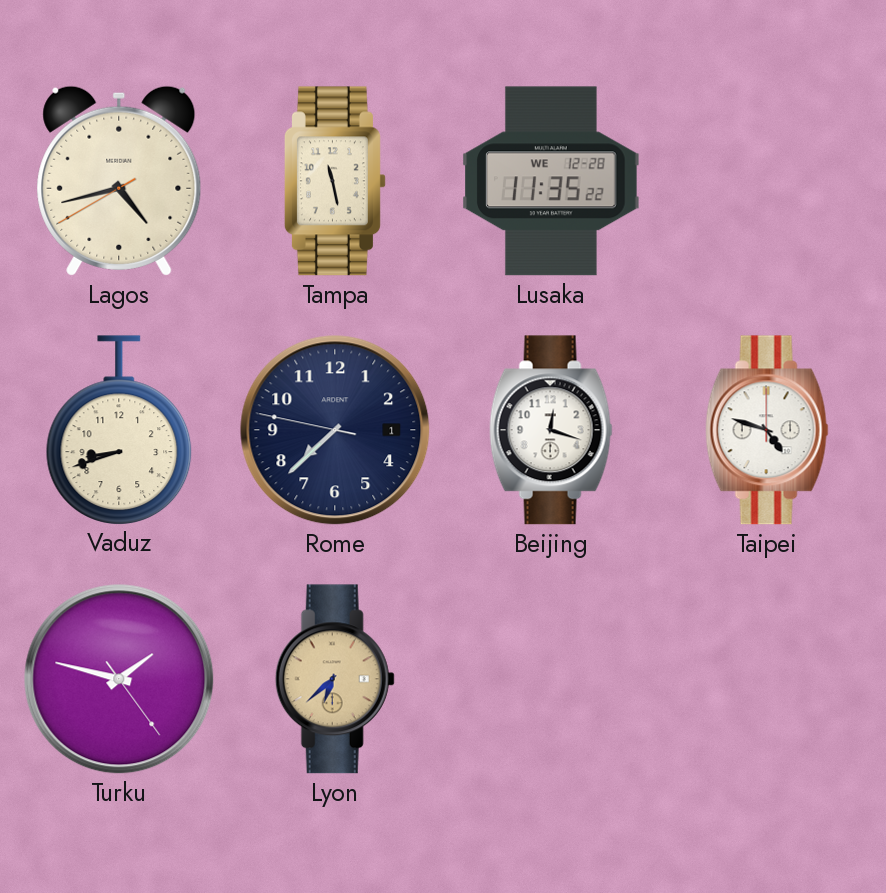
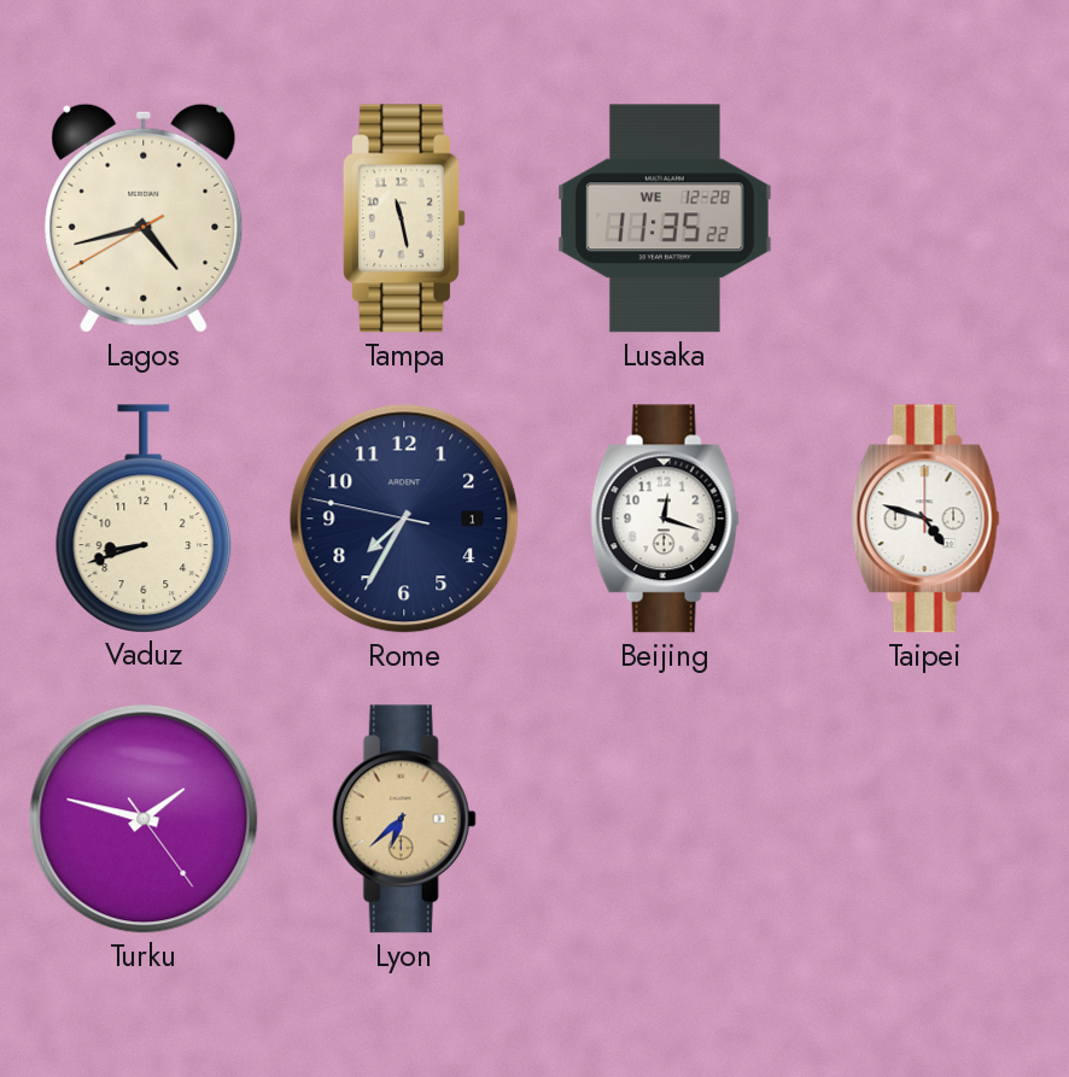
Rome: 7:37 -> 7:34 (404, 519)
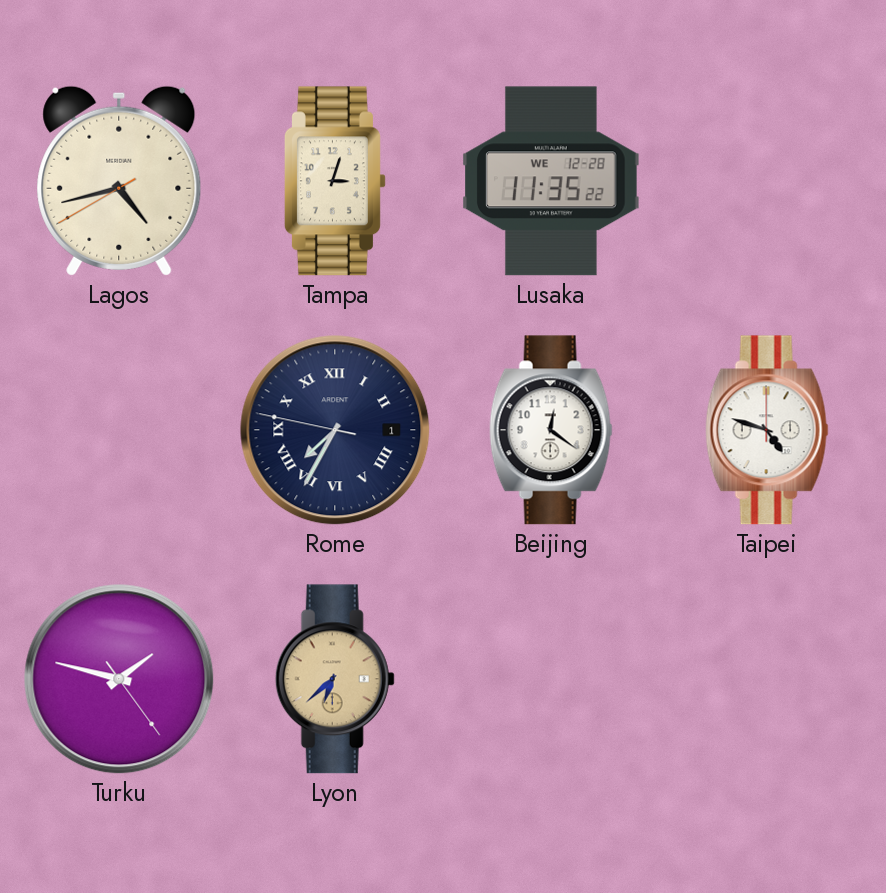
Tampa: 11:28 -> 3:03 (335, 181)
Vaduz: 8:42 -> none (144, 519)
Rome numerals: Arabic -> Roman (335, 430)
Beijing: 12:18 -> 12:21 (551, 430)
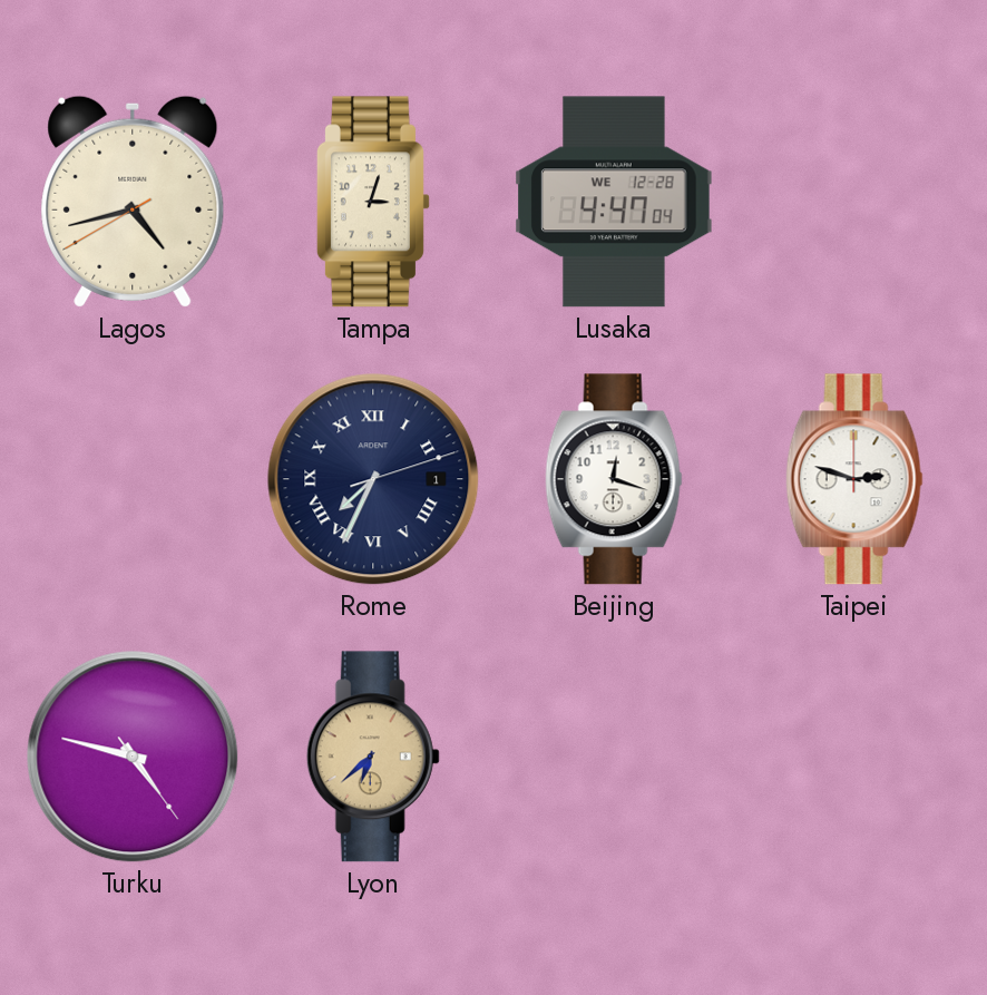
Lusaka: 11:35 -> 4:47 (614, 202)
Rome: 7:34:47 -> 7:34:12 (373, 479)
Beijing: 12:21 -> 12:18 (614, 479)
Taipei: 4:48 -> 2:48 (854, 479)
Turku: 1:47 -> 4:47 (133, 757)
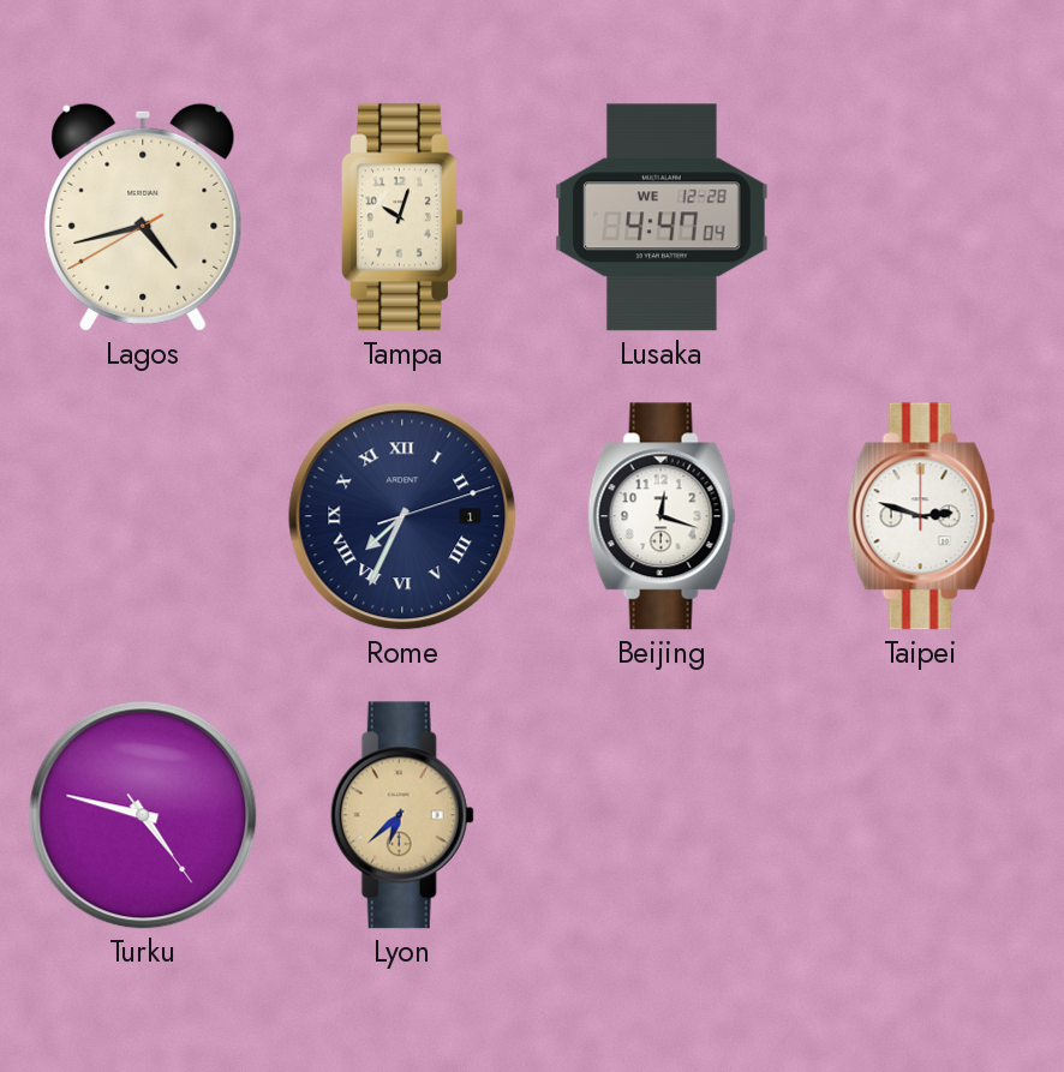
Tampa: 3:03 -> 10:03 (402, 217)
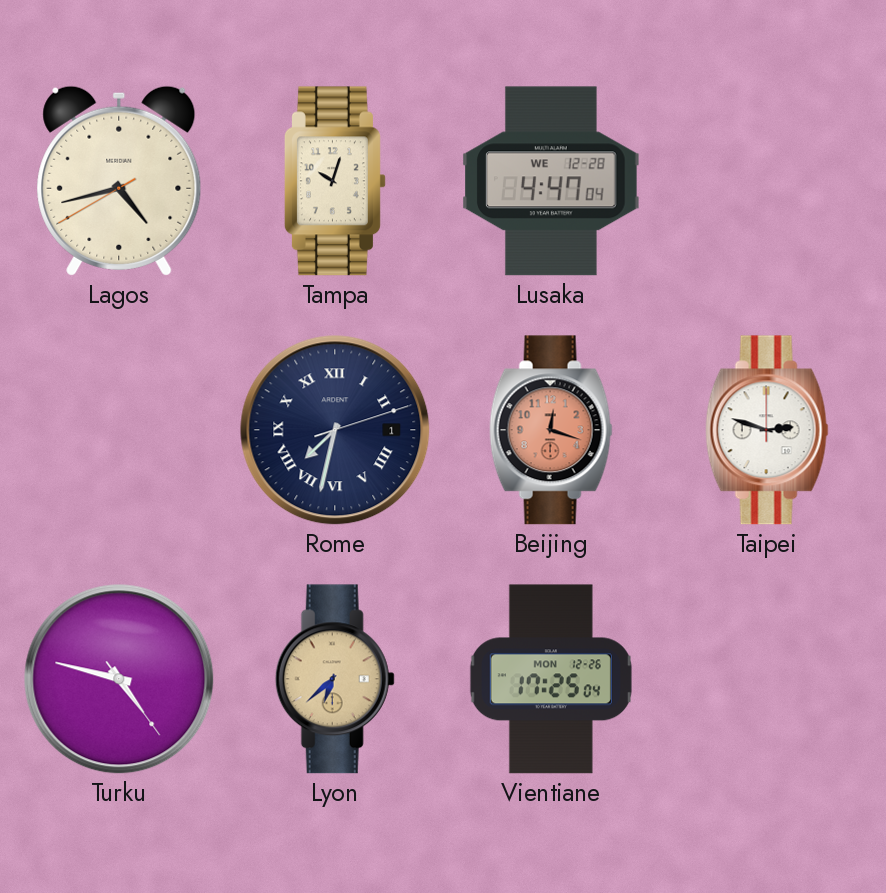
Rome: 7:34 -> 7:32 (335, 430)
Beijing dial: white -> salmon (551, 430)
Vientiane: none -> 17:25 (551, 679)
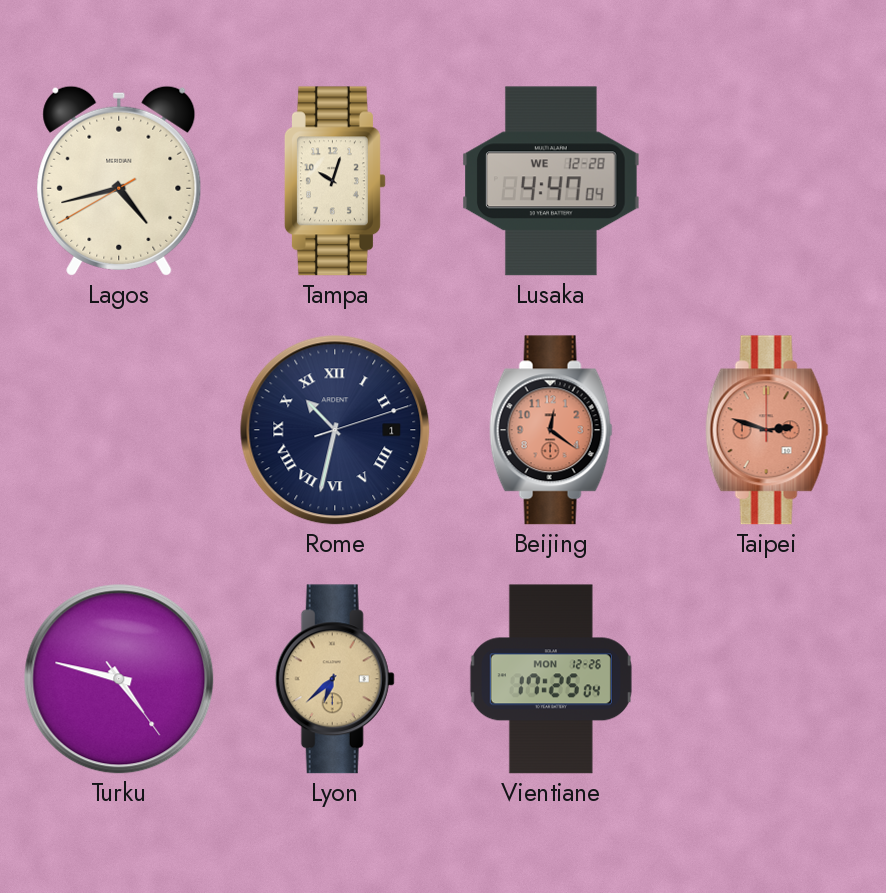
Rome: 7:32 -> 10:32 (335, 430)
Beijing: 12:18 -> 12:21 (551, 430)
Taipei dial: white -> salmon (767, 430)
